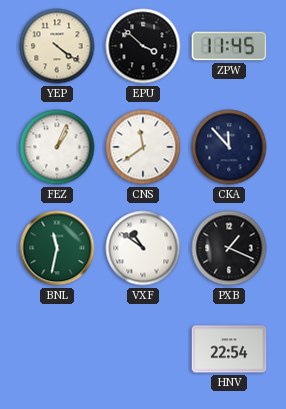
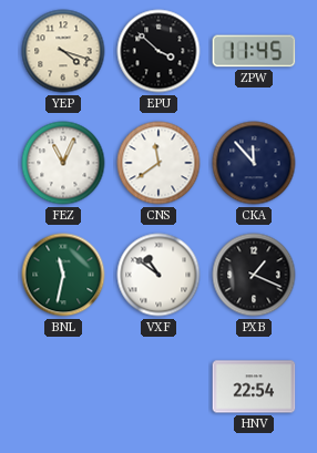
YEP: 4:21 -> 4:18 (63, 51)
FEZ: 1:04 -> 11:04 (63, 163)
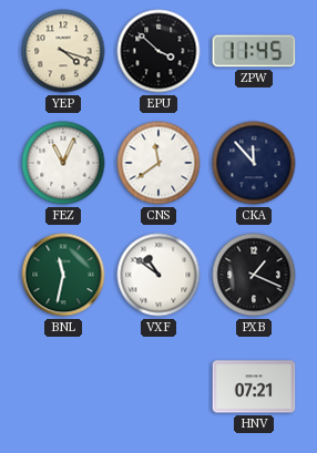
HNV: 22:54 -> 07:21 (254, 387)
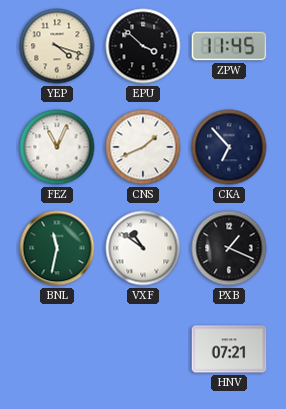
CNS: 11:39 -> 1:41 (143, 147)
CKA: 11:53 -> 6:53 (229, 147)
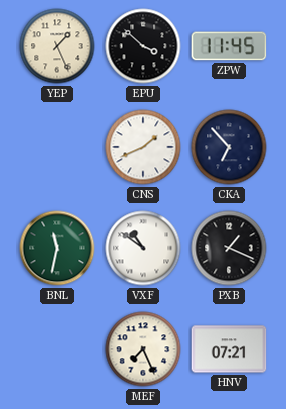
YEP: 4:18 -> 1:26 (57, 46)
FEZ: 11:04 -> none (57, 147)
MEF: none -> 7:26 (143, 349)
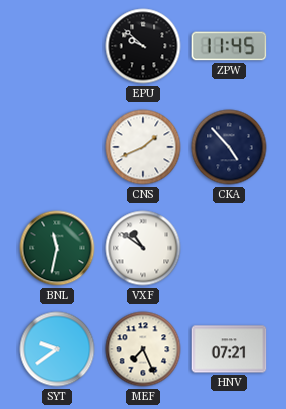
YEP: 1:26 -> none (57, 46)
EPU: 3:52 -> 9:52 (143, 46)
CKA: 6:53 -> 4:53 (229, 147)
PXB: 1:19 -> none (229, 248)
SYT: none -> 9:39 (57, 349)
